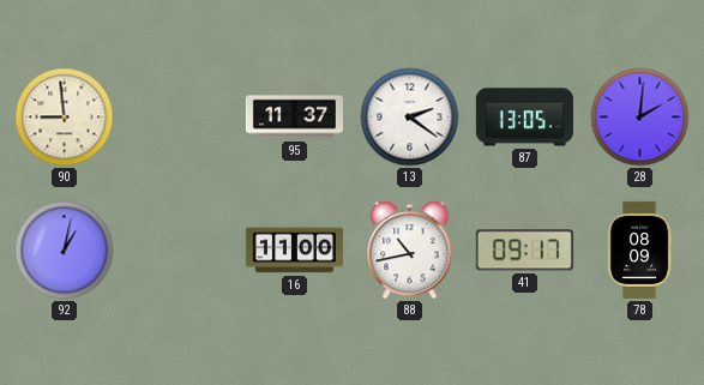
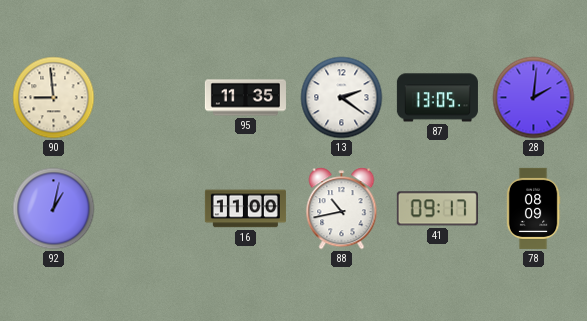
95: 11:37 -> 11:35 (245, 98)
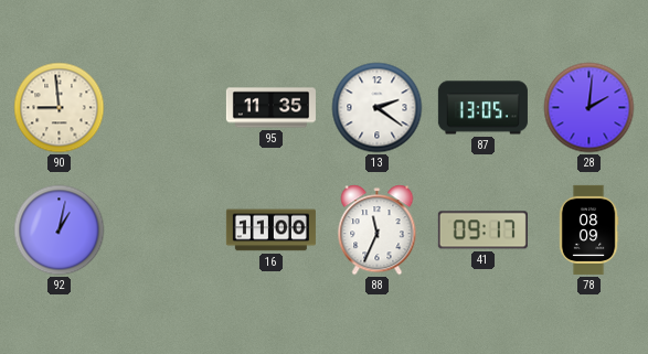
88: 10:43 -> 11:34 (378, 230)
